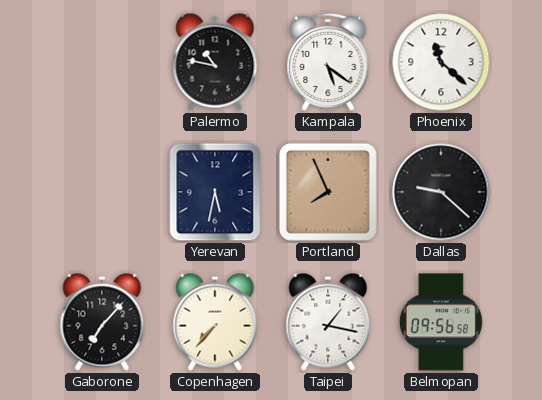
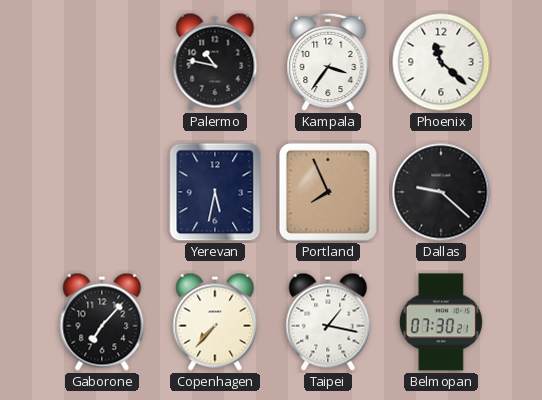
Kampala: 5:21 -> 3:36 (328, 62)
Belmopan: 09:56 -> 07:30 (441, 322)
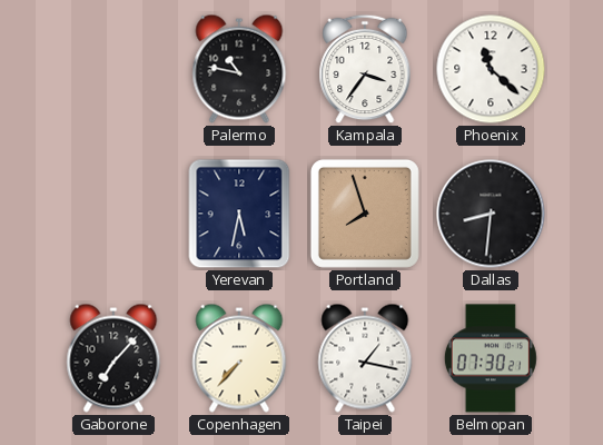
Portland: 7:56 -> 7:57 (365, 214)
Dallas: 9:22 -> 8:31 (491, 214)
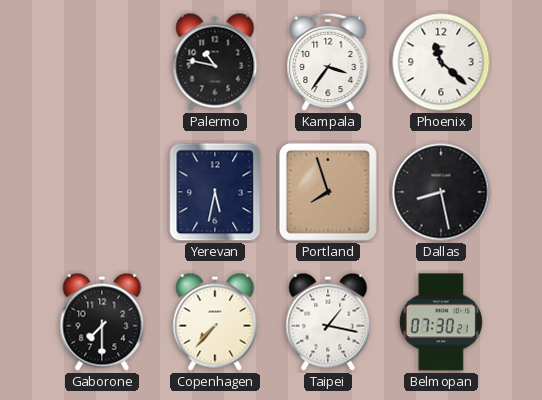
Dallas: 8:31 -> 8:28 (441, 192)
Gaborone: 7:07 -> 7:30 (102, 322)
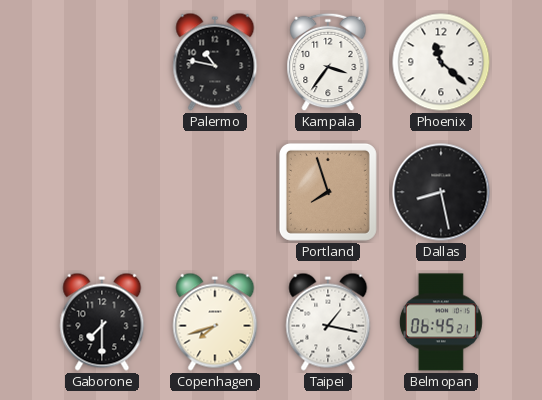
Yerevan: 5:32 -> none (215, 192)
Copenhagen: 7:37 -> 7:42 (215, 322)
Belmopan: 07:30 -> 06:45 (441, 322)
